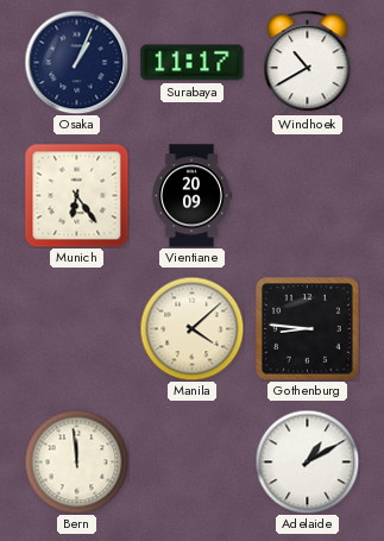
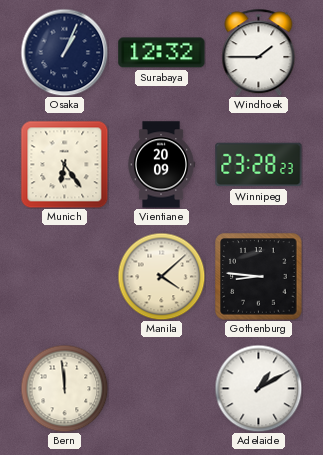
Surabaya: 11:17 -> 12:32 (162, 53)
Windhoek: 10:40 -> 1:45 (259, 52)
Winnipeg: none -> 23:28 (259, 165)
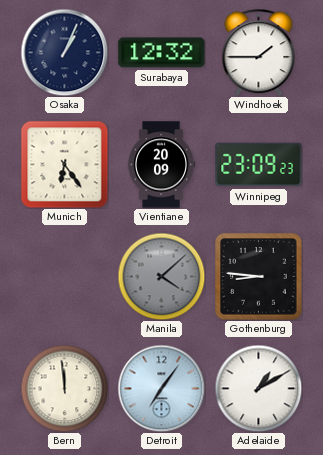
Winnipeg: 23:28 -> 23:09 (259, 165)
Manila dial: cream -> grey (161, 276)
Detroit: none -> 7:06 (161, 388)
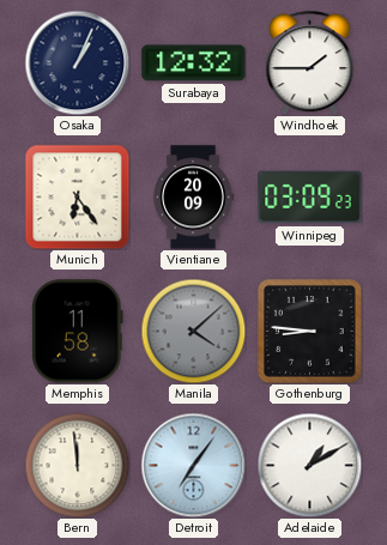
Winnipeg: 23:09 -> 03:09 (310, 198)
Memphis: none -> 11:58 (78, 332)
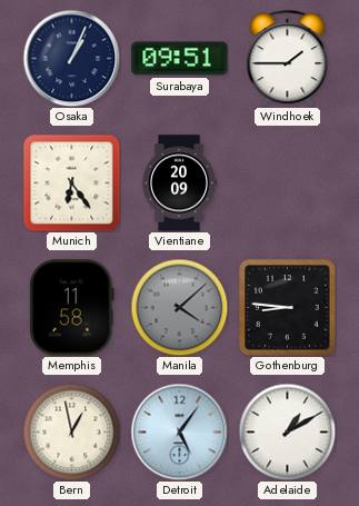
Surabaya: 12:32 -> 09:51 (180, 59)
Winnipeg: 03:09 -> none (310, 198)
Bern: 11:59 -> 12:58 (71, 431)
Detroit: 7:06 -> 5:06 (179, 431)
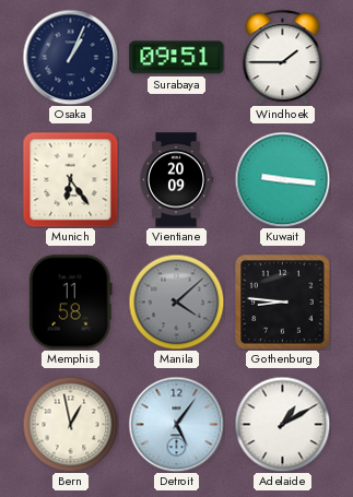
Kuwait: none -> 9:16 (282, 179)
